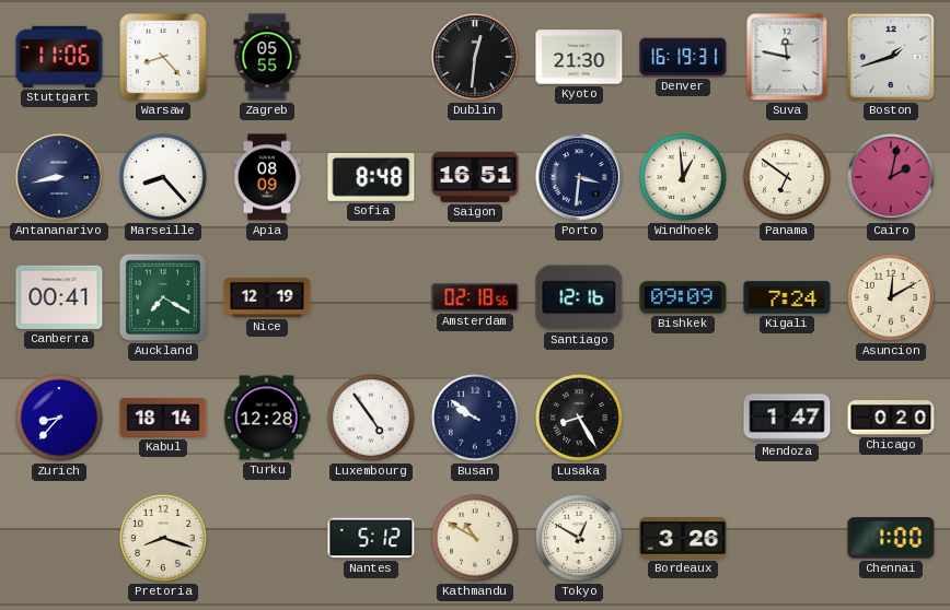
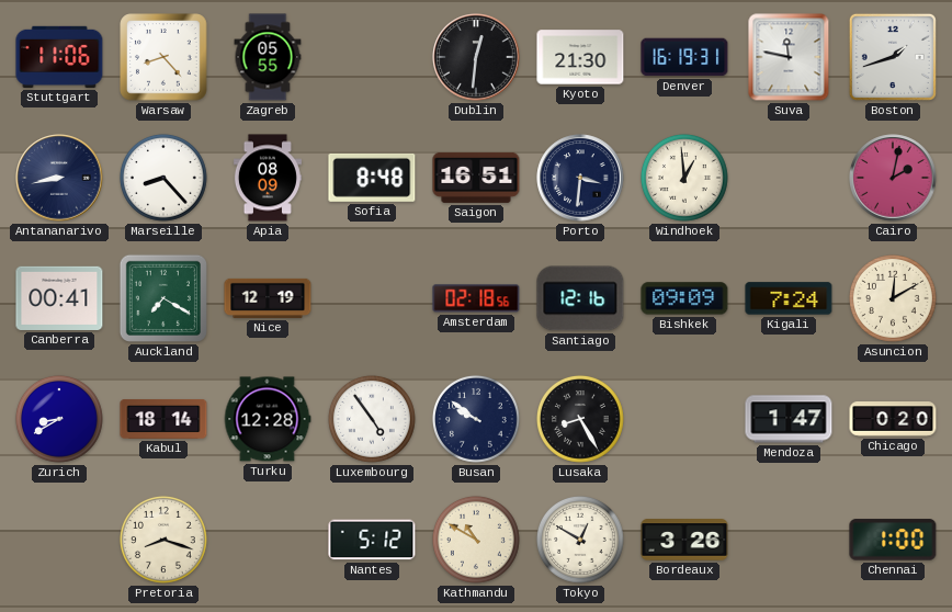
Panama: 6:51 -> none (787, 177)
Zurich: 8:37 -> 8:40 (59, 419)
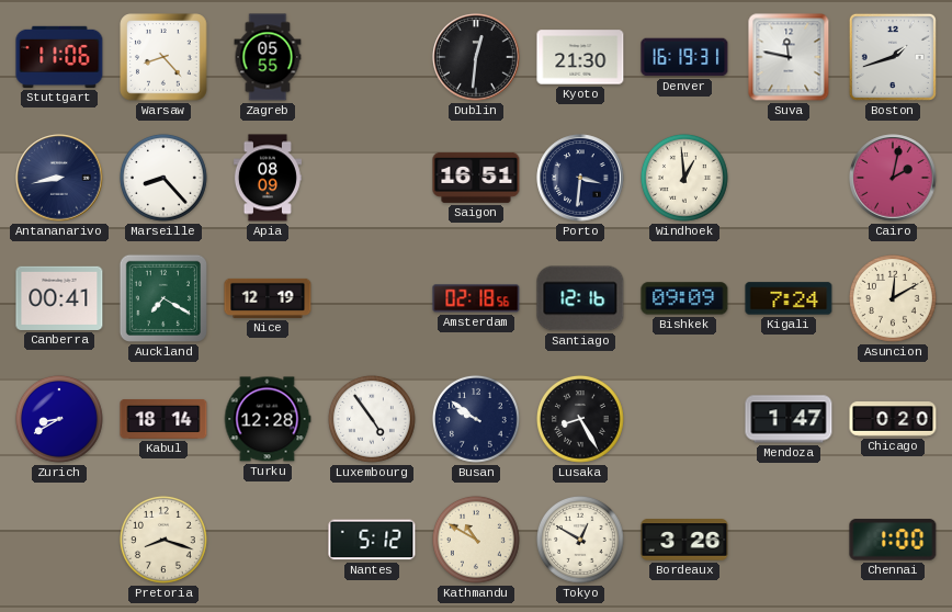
Sofia: 8:48 -> none (372, 178)
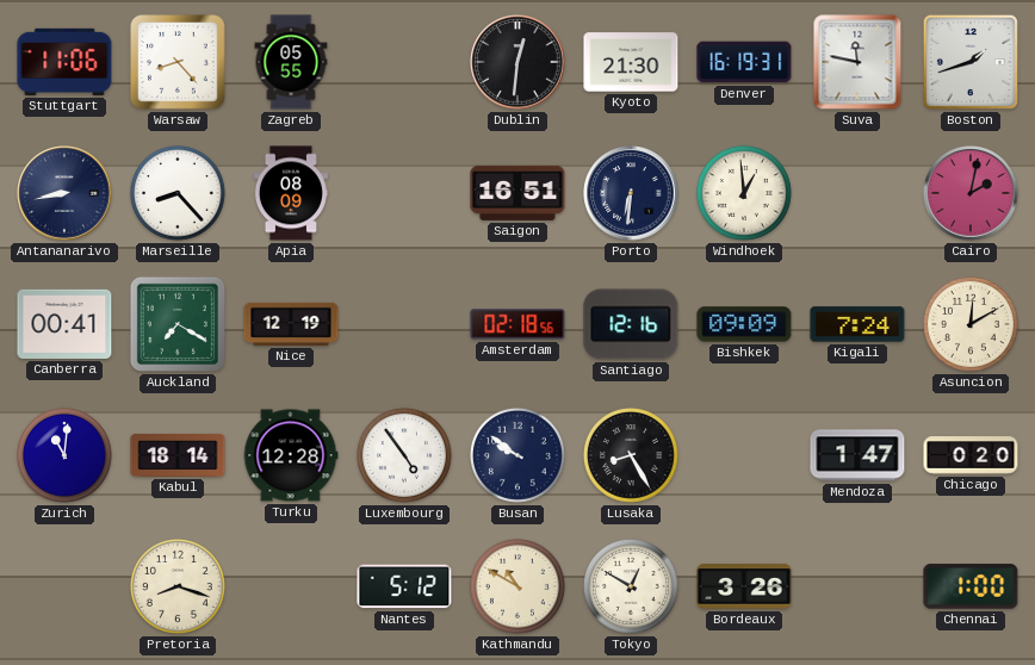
Porto: 3:31 -> 6:31 (631, 193)
Zurich: 8:40 -> 11:01 (64, 455)
